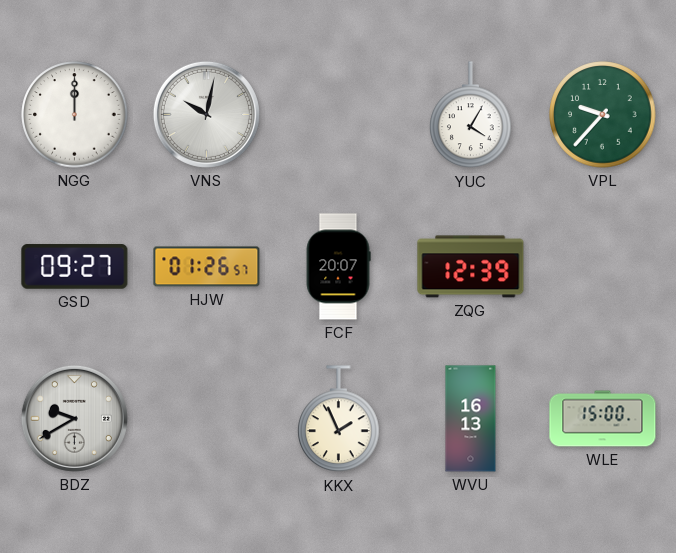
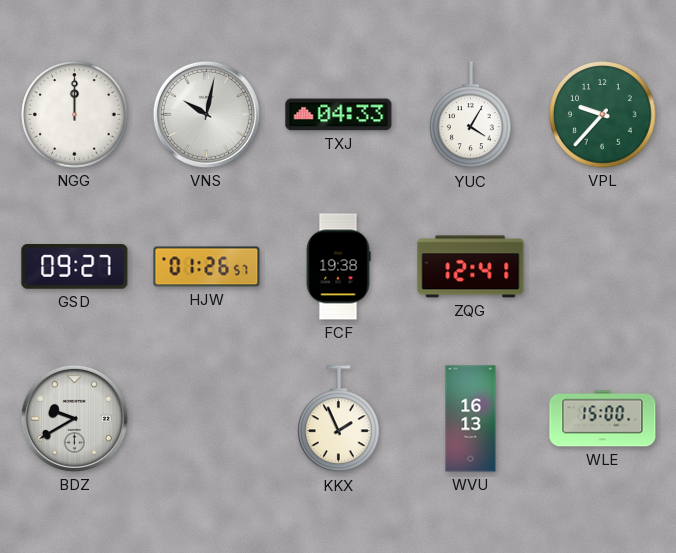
TXJ: none -> 04:33 (339, 115)
FCF: 20:07 -> 19:38 (338, 267)
ZQG: 12:39 -> 12:41 (471, 267)
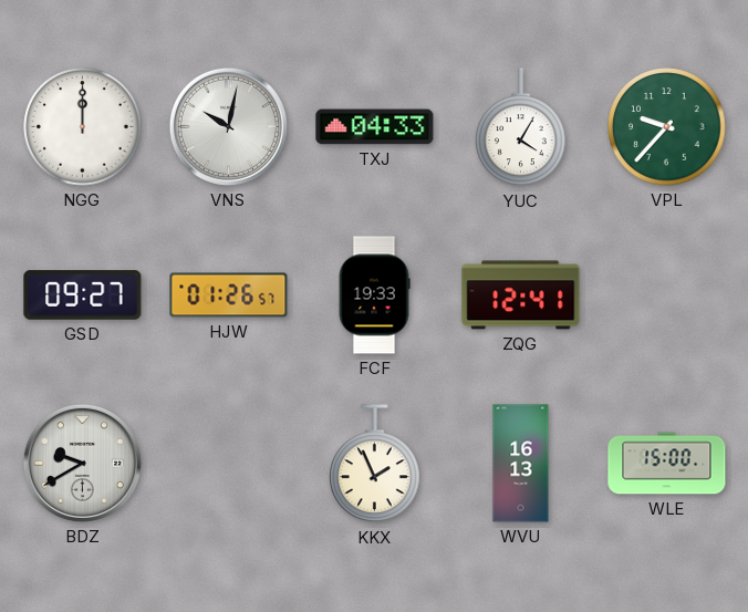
FCF: 19:38 -> 19:33 (374, 295)
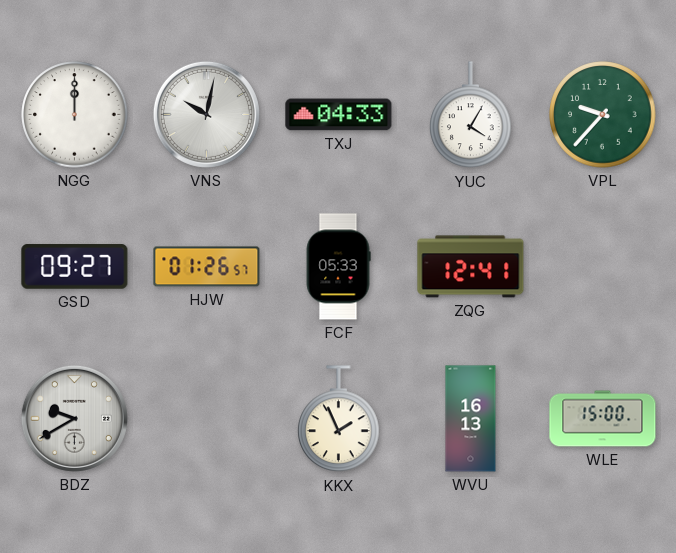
FCF: 19:33 -> 05:33 (338, 267)
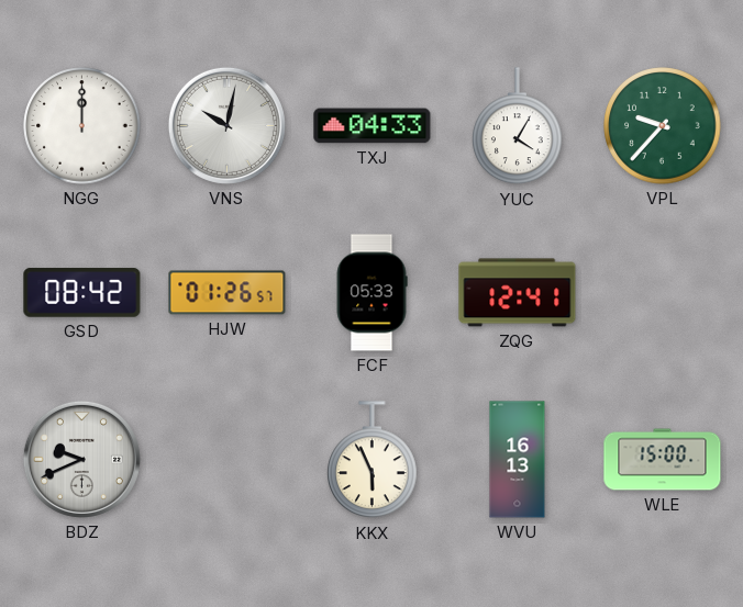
GSD: 09:27 -> 08:42 (82, 293)
BDZ: 9:40 -> 9:41 (81, 459)
KKX: 1:56 -> 5:56 (373, 460)
